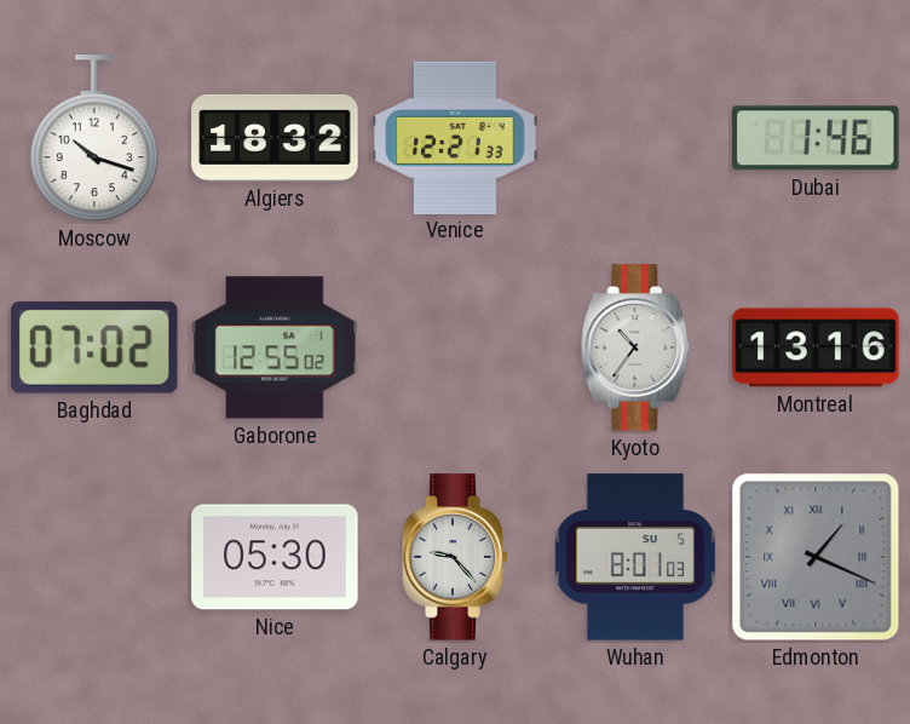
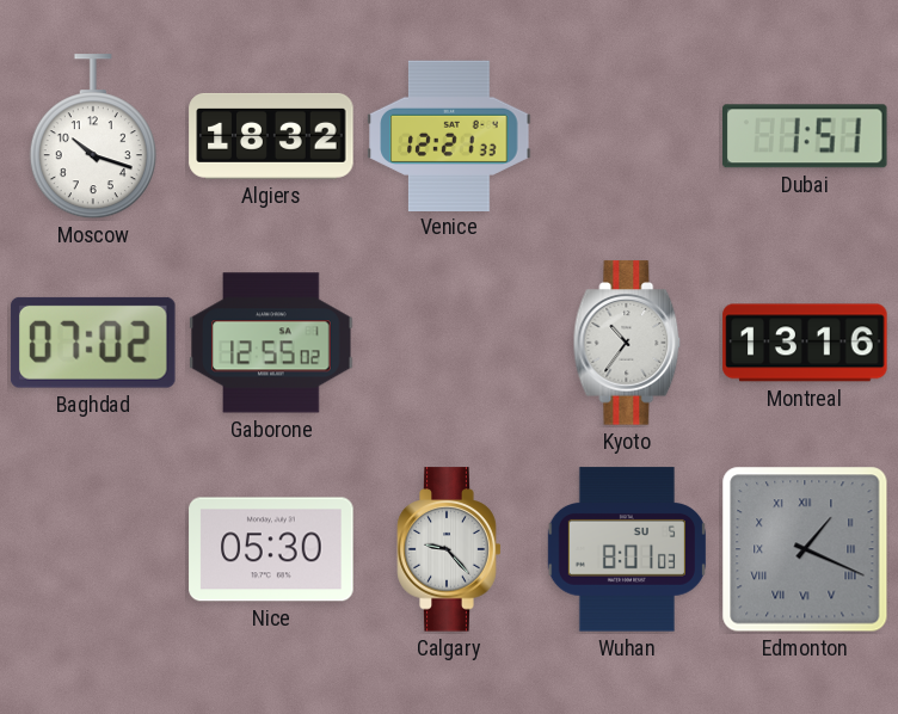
Dubai: 1:46 -> 1:51 (806, 136)
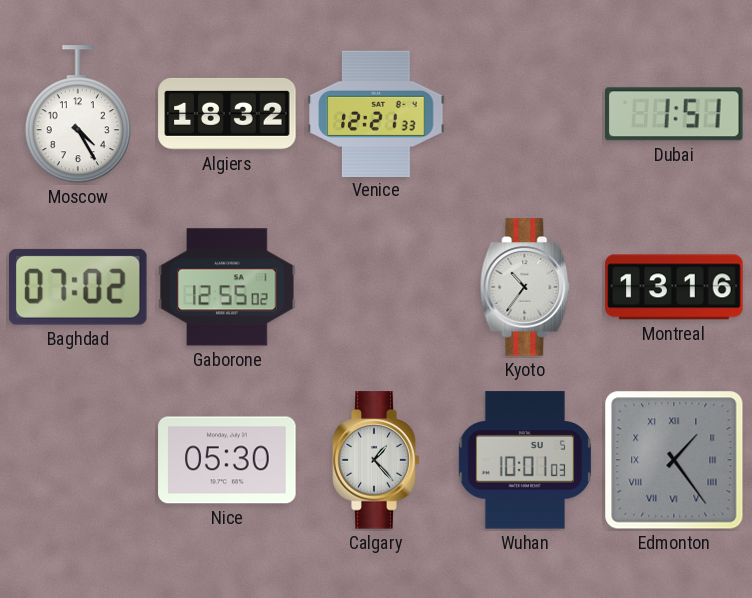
Moscow: 10:18 -> 4:25 (78, 115)
Calgary: 9:23 -> 1:23 (376, 460)
Wuhan: 8:01 -> 10:01 (525, 460)
Edmonton: 1:19 -> 1:24 (674, 460)
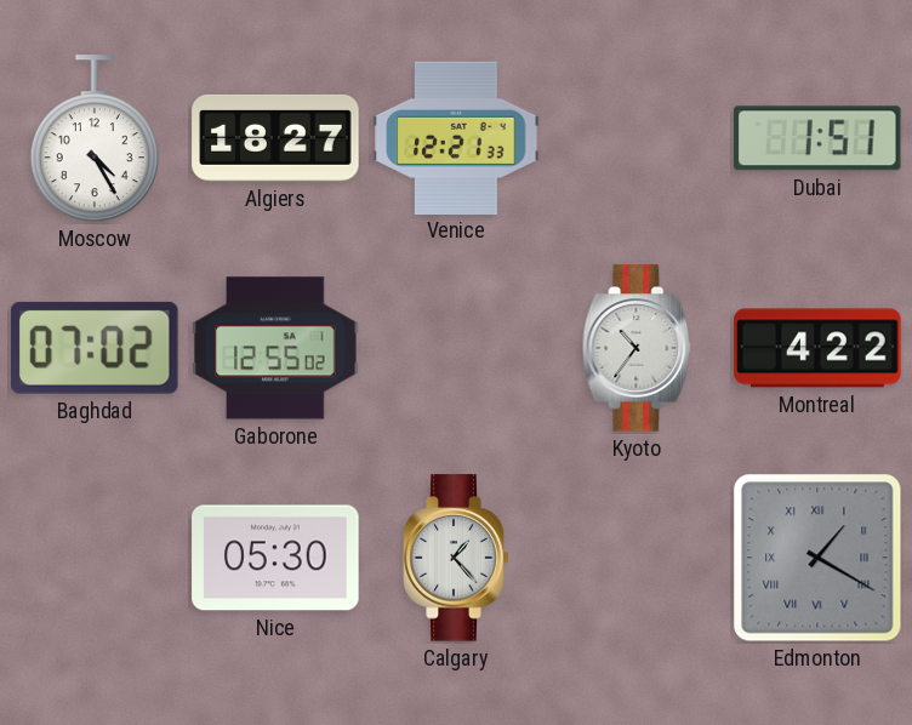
Algiers: 18:32 -> 18:27 (275, 138)
Montreal: 13:16 -> 4:22 (817, 348)
Wuhan: 10:01 -> none (525, 460)
Edmonton: 1:24 -> 1:20 (817, 558)
